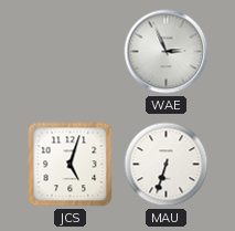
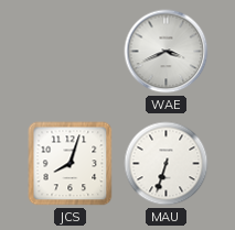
WAE: 2:56 -> 3:41 (167, 52)
JCS: 5:03 -> 8:03 (71, 164)
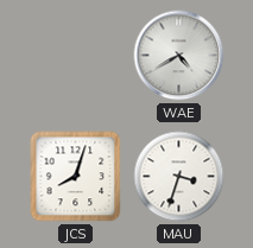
WAE: 3:41 -> 4:40 (179, 56)
MAU: 6:33 -> 3:33 (179, 177)
